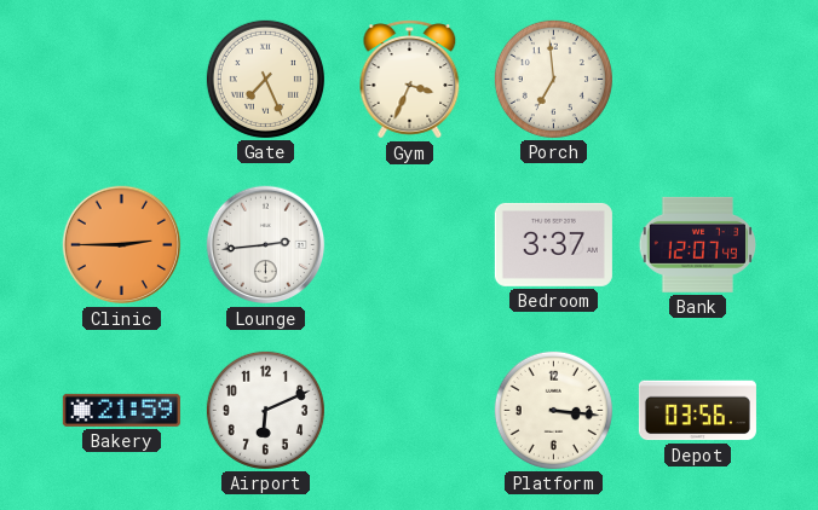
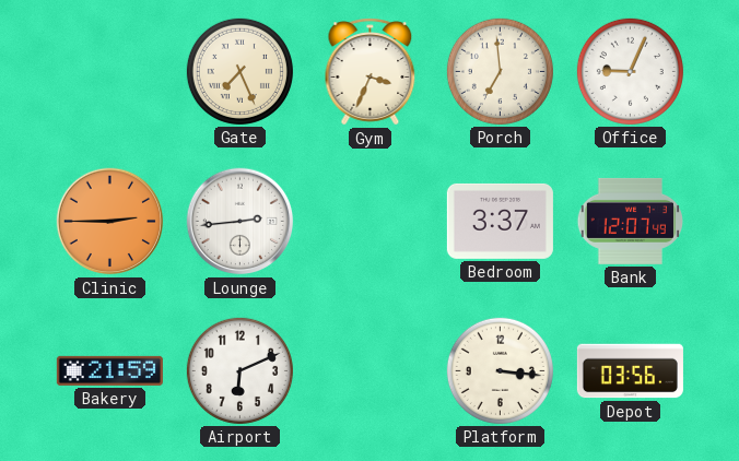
Office: none -> 9:04 (630, 71)
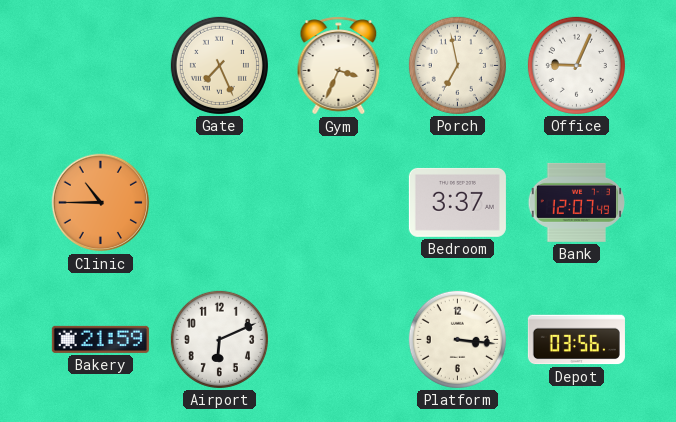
Porch: 6:59 -> 6:58 (457, 65)
Clinic: 2:45 -> 10:45 (101, 203)
Lounge: 2:44 -> none (241, 222)
